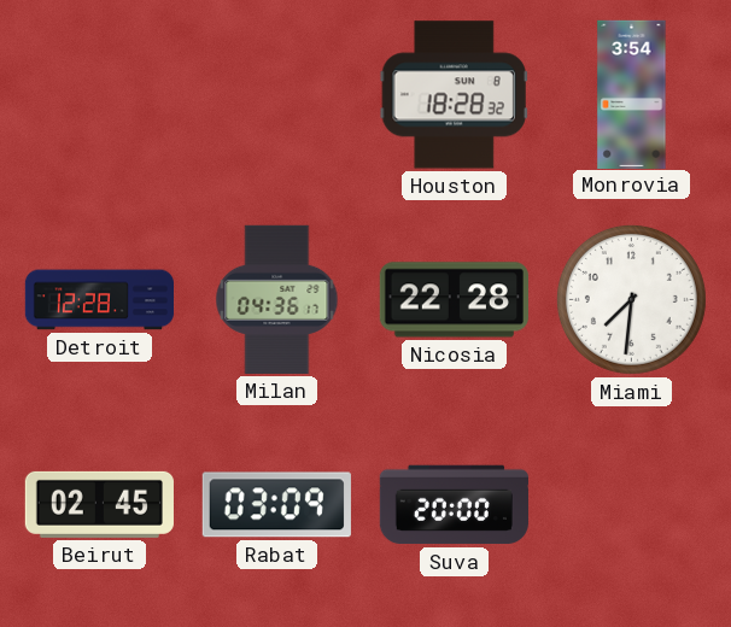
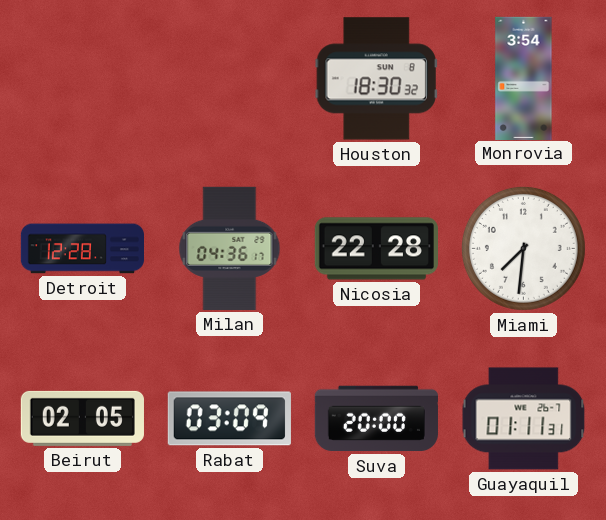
Houston: 18:28 -> 18:30 (376, 79)
Beirut: 02:45 -> 02:05 (82, 418)
Guayaquil: none -> 01:11 (524, 419)
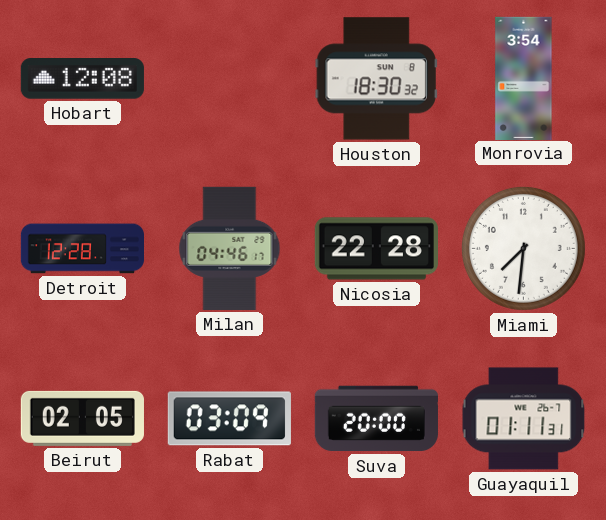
Hobart: none -> 12:08 (82, 79)
Milan: 04:36 -> 04:46 (230, 248)
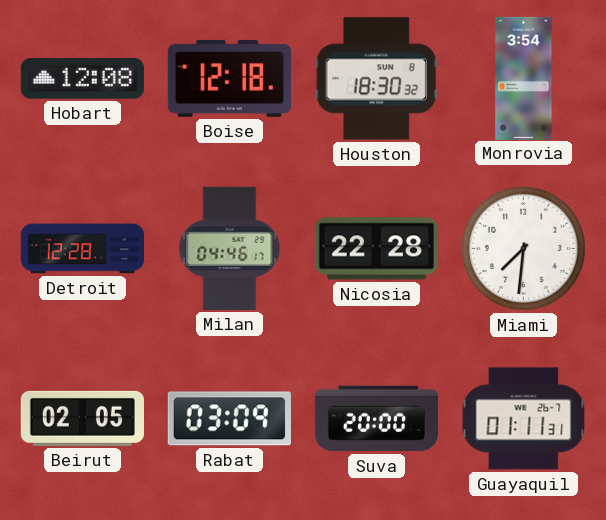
Boise: none -> 12:18 (229, 78)
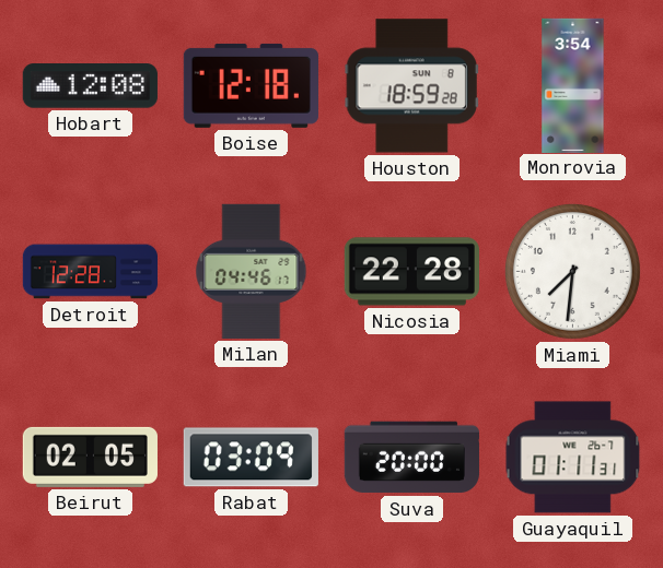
Houston: 18:30 -> 18:59 (411, 86)
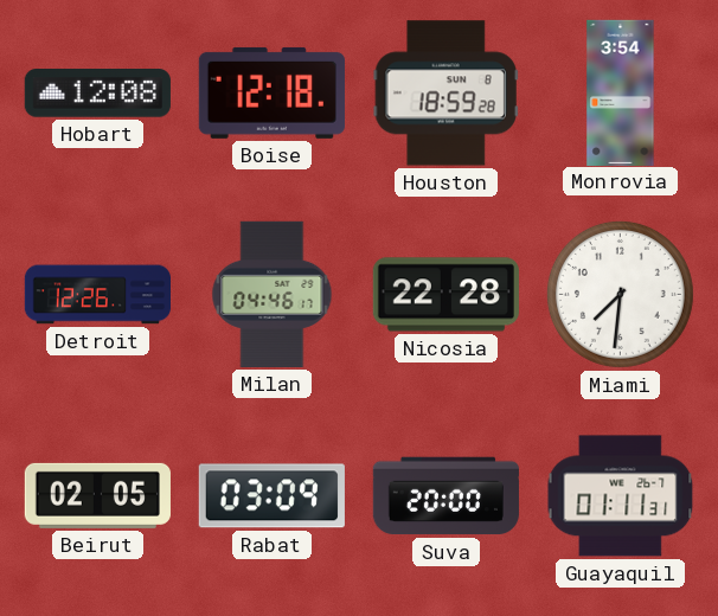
Detroit: 12:28 -> 12:26 (97, 295)
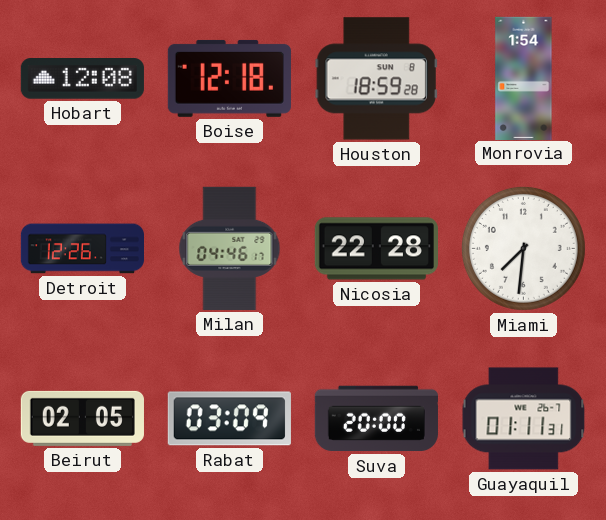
Monrovia: 3:54 -> 1:54 (524, 78)
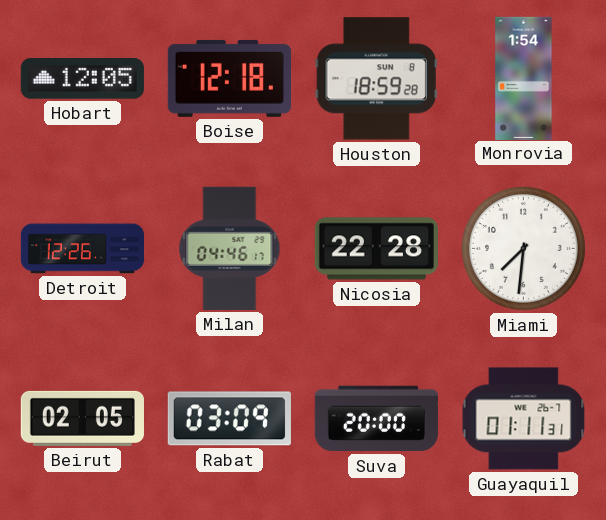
Hobart: 12:08 -> 12:05 (82, 79)
